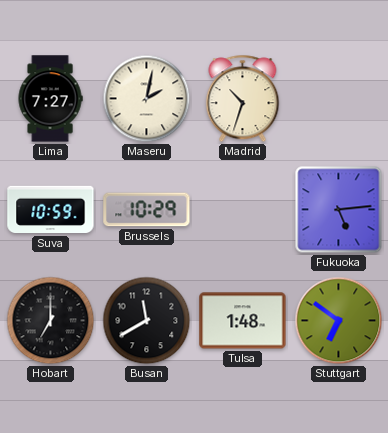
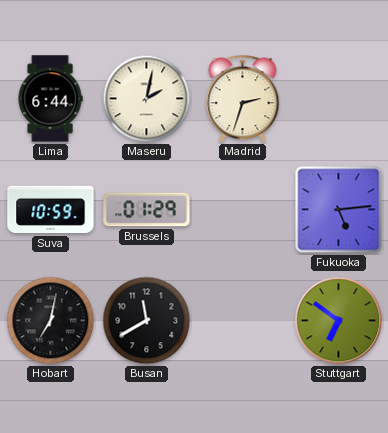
Lima: 7:27 -> 6:44 (50, 99)
Madrid: 10:33 -> 2:33 (243, 99)
Brussels: 10:29 -> 01:29 (147, 210)
Hobart: 7:00 -> 7:02 (51, 321)
Tulsa: 1:48 -> none (243, 321)
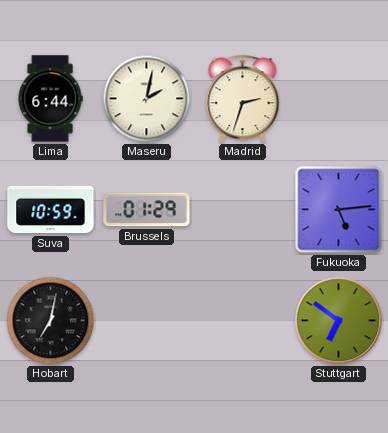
Busan: 11:40 -> none (147, 321)
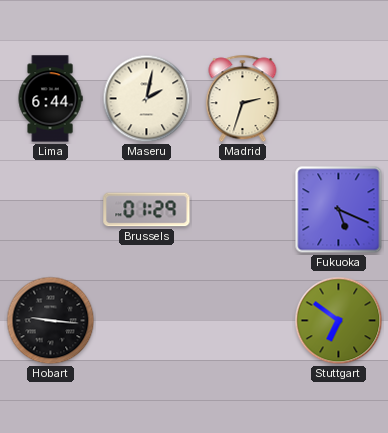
Suva: 10:59 -> none (51, 210)
Fukuoka: 5:14 -> 5:19 (339, 210)
Hobart: 7:02 -> 9:16 (51, 321)
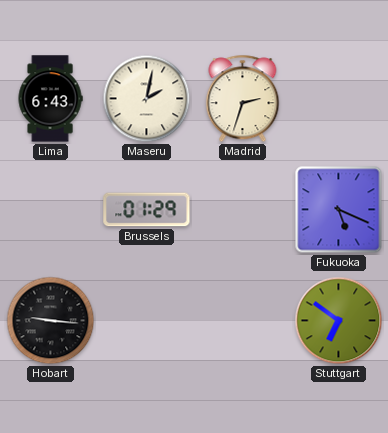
Lima: 6:44 -> 6:43 (50, 99)
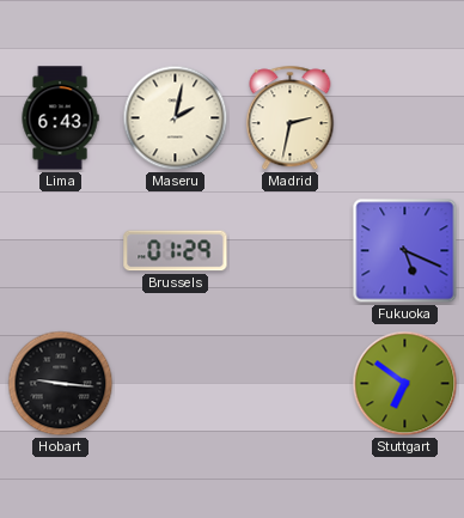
Madrid: 2:33 -> 2:32 (291, 118)
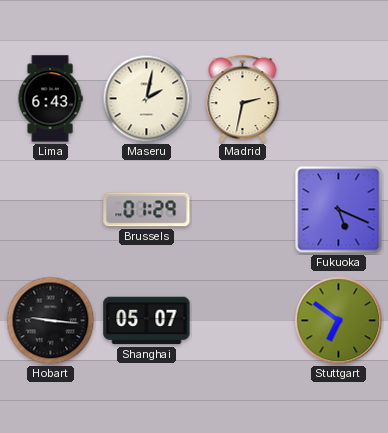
Shanghai: none -> 05:07 (147, 321)
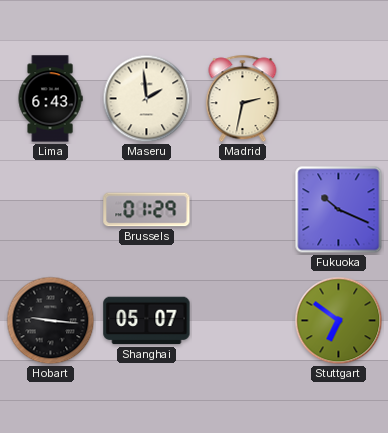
Maseru: 2:02 -> 1:59 (147, 99)
Fukuoka: 5:19 -> 10:19 (339, 210)
